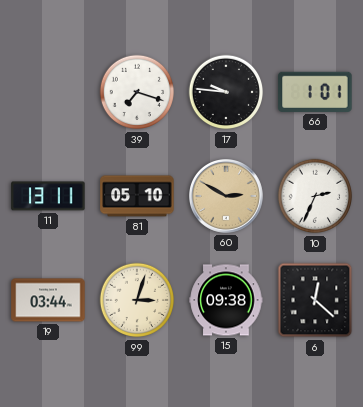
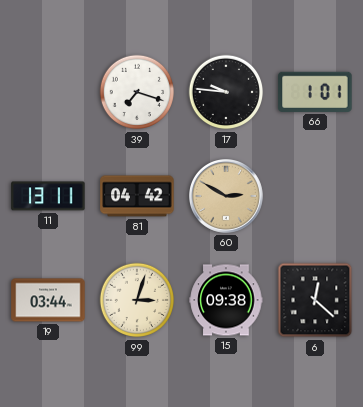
81: 05:10 -> 04:42 (137, 196)
10: 2:34 -> none (315, 196)
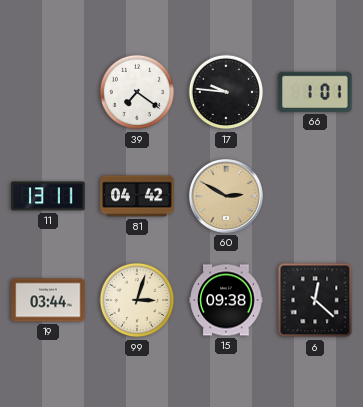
39: 7:18 -> 7:21 (137, 92)
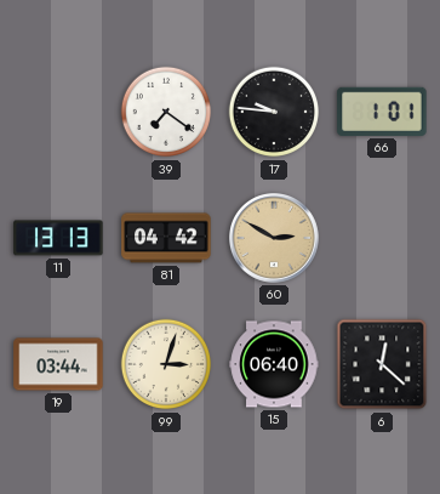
11: 13:11 -> 13:13 (58, 238)
15: 09:38 -> 06:40 (274, 364)
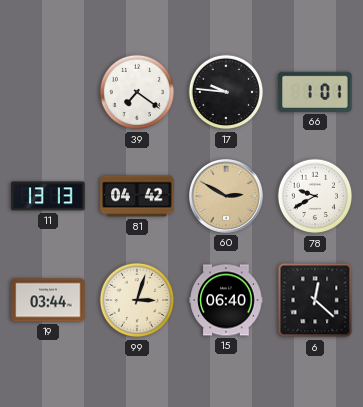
78: none -> 9:40 (315, 196)
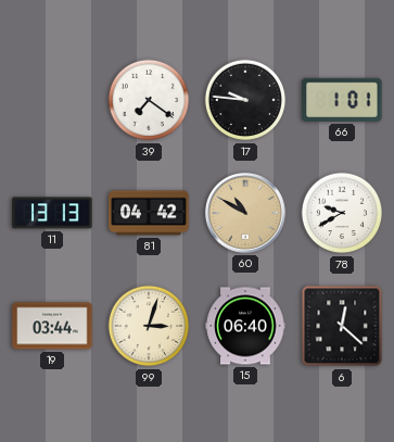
60: 2:50 -> 10:50 (246, 214)
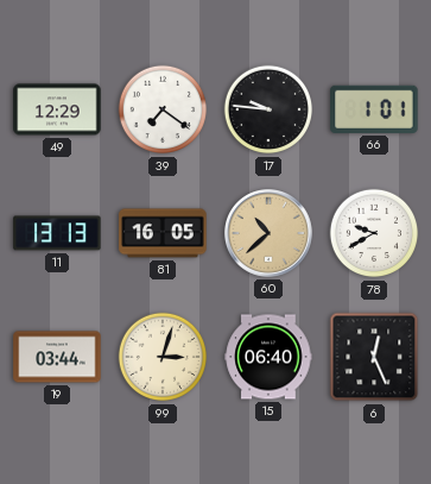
49: none -> 12:29 (57, 109)
81: 04:42 -> 16:05 (163, 233)
60: 10:50 -> 10:38 (270, 234)
6: 12:22 -> 12:26 (374, 357)
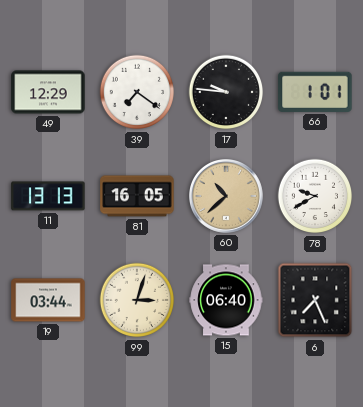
6: 12:26 -> 7:26 (315, 300)
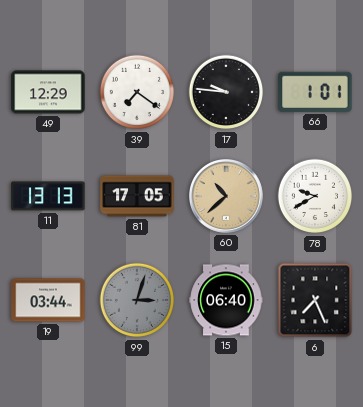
81: 16:05 -> 17:05 (137, 196)
99 dial: cream -> grey (137, 300)
